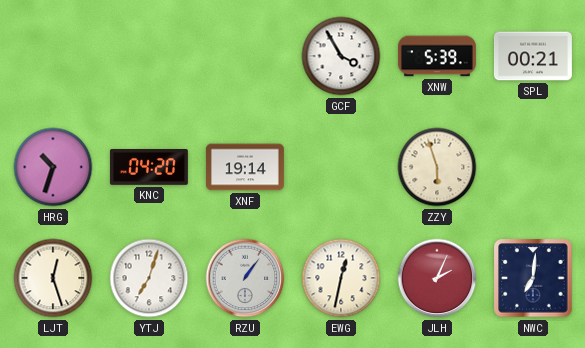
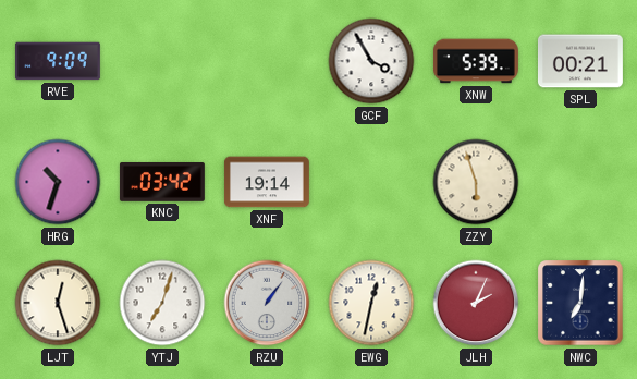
RVE: none -> 9:09 (58, 61)
KNC: 04:20 -> 03:42 (162, 183)
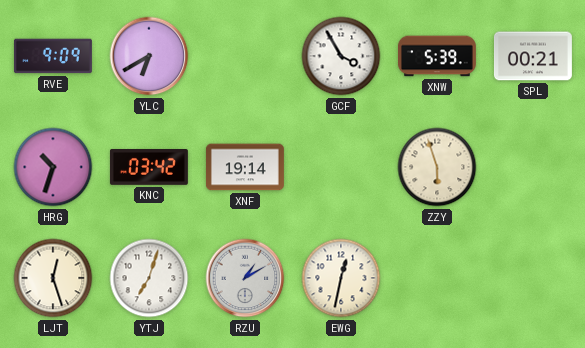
YLC: none -> 6:40 (149, 56)
RZU: 1:06 -> 1:10 (245, 278)
JLH: 2:04 -> none (476, 303)
NWC: 7:01 -> none (580, 303)
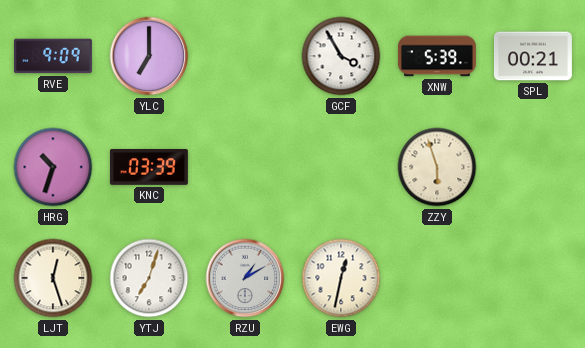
YLC: 6:40 -> 7:00 (149, 56)
KNC: 03:42 -> 03:39 (149, 168)
XNF: 19:14 -> none (245, 167)
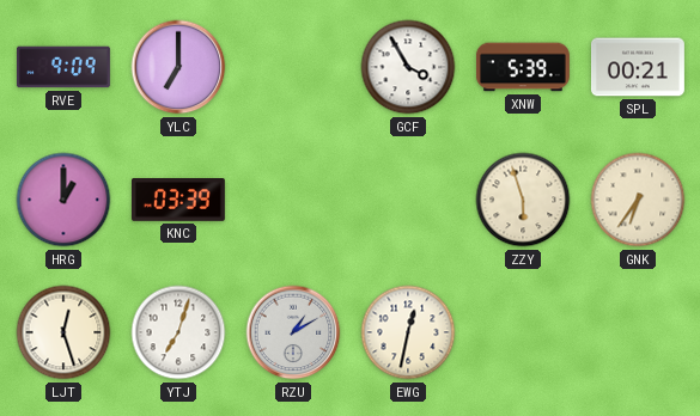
HRG: 10:33 -> 1:00 (63, 200)
GNK: none -> 6:36 (638, 200)
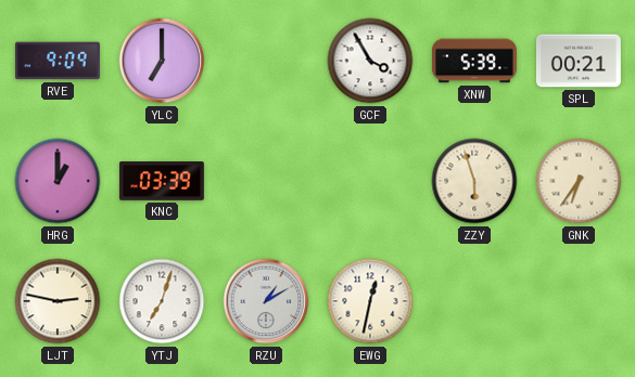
LJT: 12:27 -> 2:47 (58, 301)
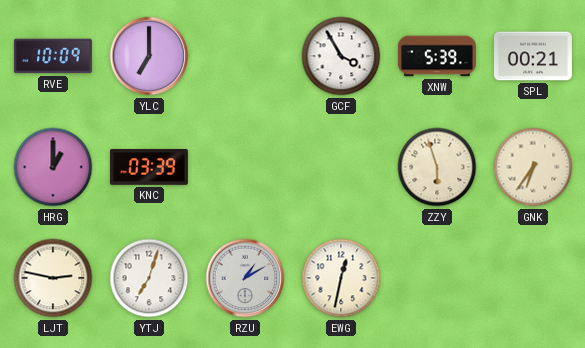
RVE: 9:09 -> 10:09 (53, 56)
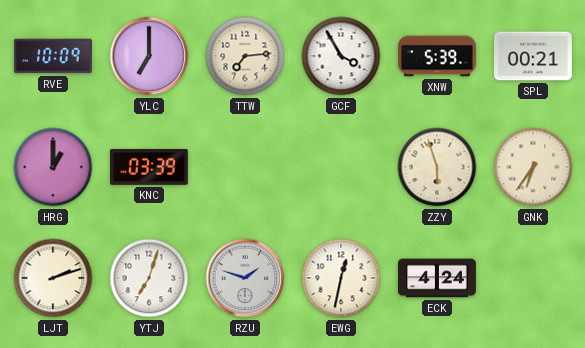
TTW: none -> 7:14 (245, 56)
LJT: 2:47 -> 2:12 (53, 278)
RZU: 1:10 -> 1:48 (245, 278)
ECK: none -> 4:24 (437, 278)
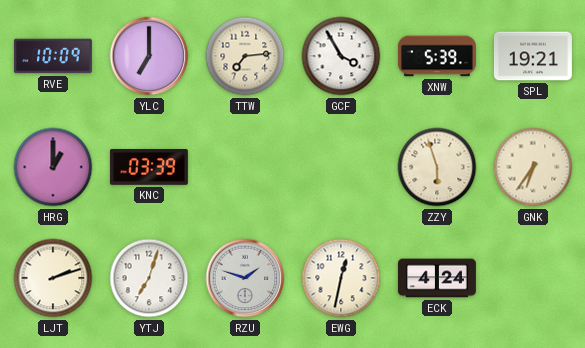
SPL: 00:21 -> 19:21 (533, 56)
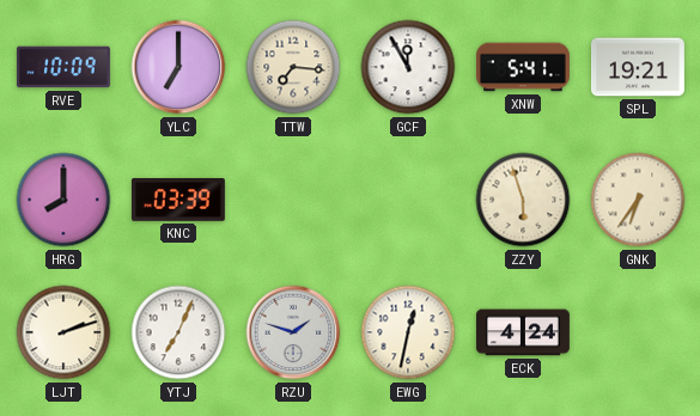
TTW: 7:14 -> 7:16 (293, 67)
GCF: 3:55 -> 11:55 (408, 67)
XNW: 5:39 -> 5:41 (523, 67)
HRG: 1:00 -> 8:00 (63, 200)
YTJ: 7:03 -> 7:04 (178, 332)
